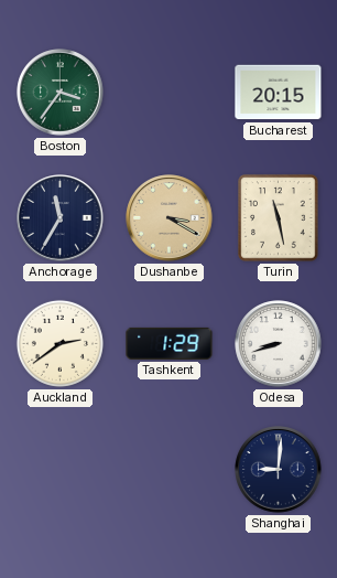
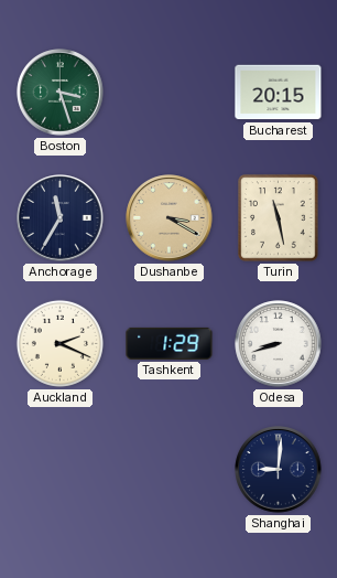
Boston: 3:36 -> 3:27 (61, 93)
Auckland: 2:39 -> 2:19 (59, 343)
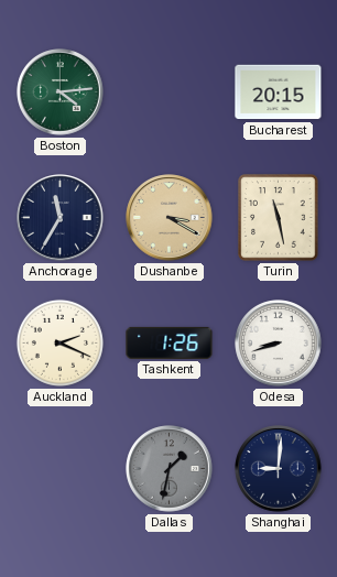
Boston: 3:27 -> 4:14 (61, 92)
Tashkent: 1:29 -> 1:26 (170, 342)
Dallas: none -> 1:32 (170, 469)
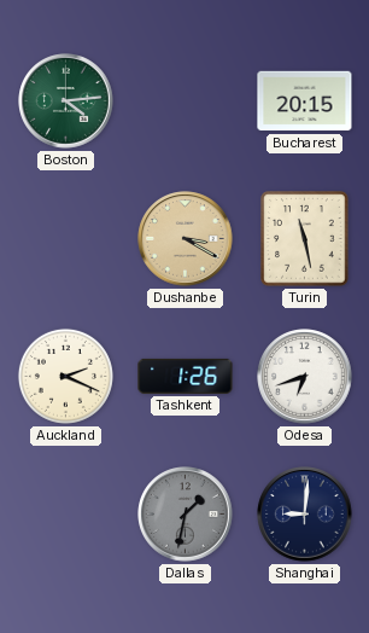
Anchorage: 11:35 -> none (61, 218)
Odesa: 8:42 -> 6:42 (305, 377)
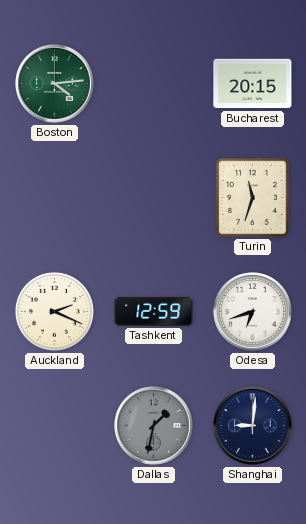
Dushanbe: 3:20 -> none (186, 239)
Turin: 11:28 -> 11:33 (253, 198)
Tashkent: 1:26 -> 12:59 (154, 311)
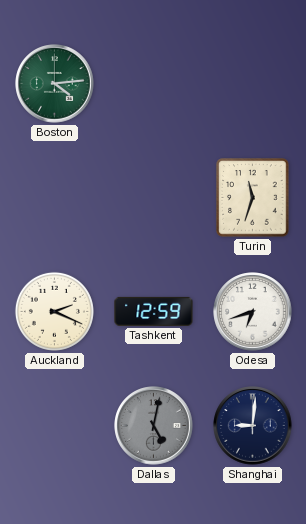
Bucharest: 20:15 -> none (253, 84)
Dallas: 1:32 -> 5:02 (154, 426)
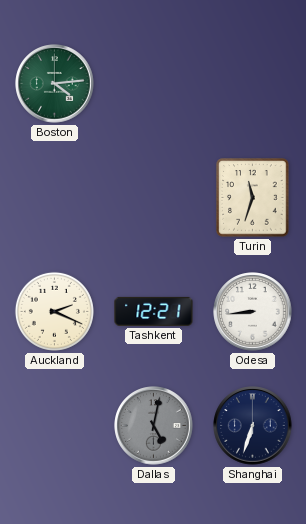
Tashkent: 12:59 -> 12:21 (154, 311)
Odesa: 6:42 -> 8:44 (253, 312)
Shanghai: 9:01 -> 6:33 (253, 426)
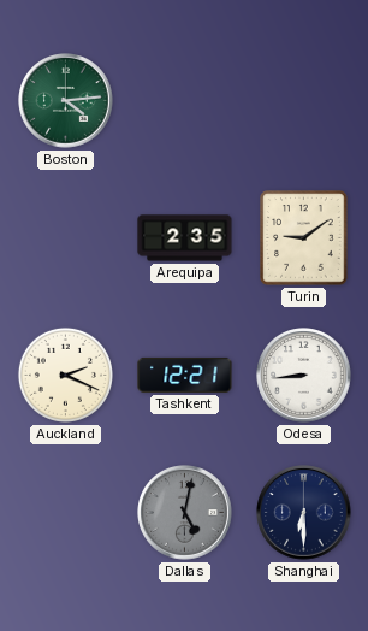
Arequipa: none -> 2:35 (185, 238)
Turin: 11:33 -> 9:09 (304, 238)
Shanghai: 6:33 -> 6:30 (304, 513)
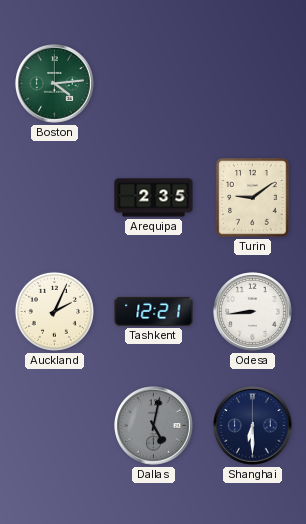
Auckland: 2:19 -> 2:04 (54, 311)
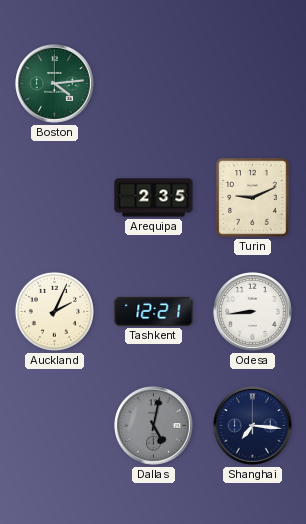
Turin: 9:09 -> 9:11 (253, 198)
Shanghai: 6:30 -> 7:16 (253, 426)
